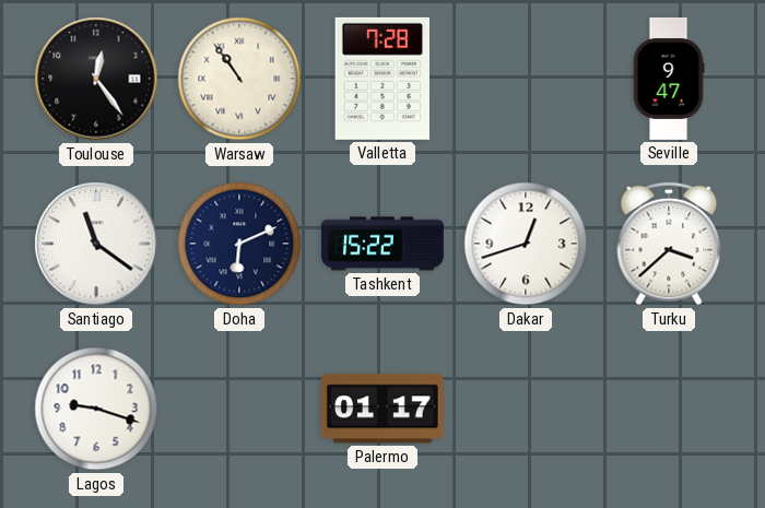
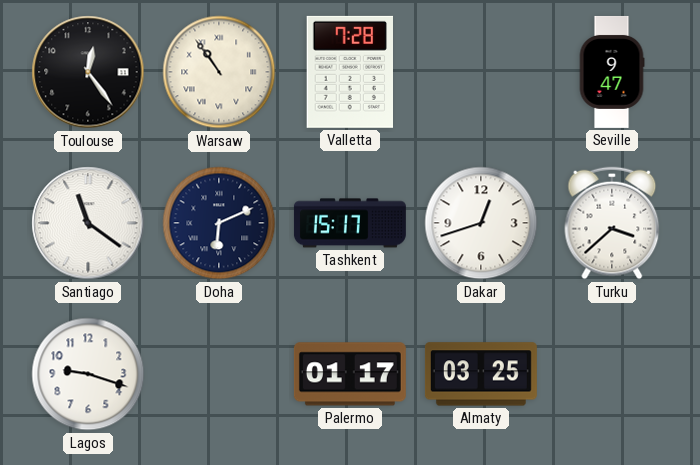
Tashkent: 15:22 -> 15:17 (350, 223)
Almaty: none -> 03:25 (481, 374)
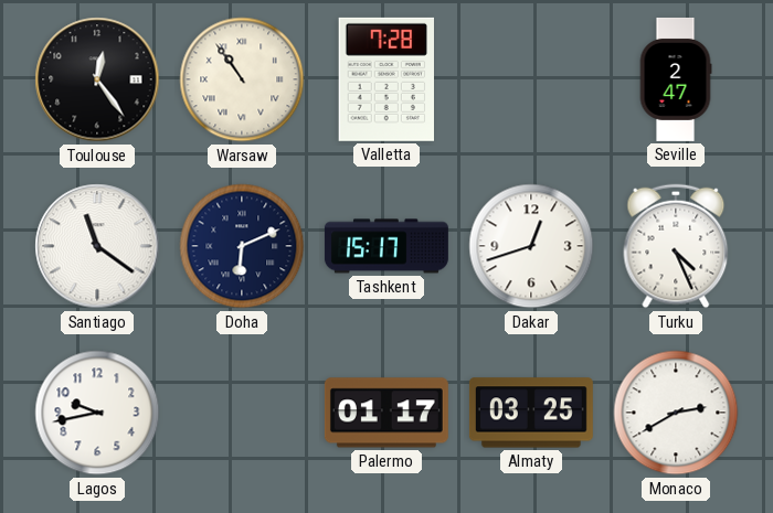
Seville: 9:47 -> 2:47 (676, 79)
Turku: 3:38 -> 4:26 (676, 246)
Lagos: 9:18 -> 9:43 (97, 413)
Monaco: none -> 2:40 (676, 413)
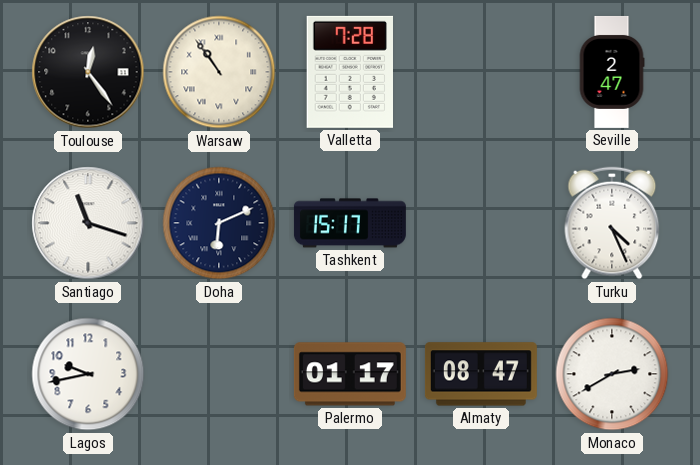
Santiago: 11:21 -> 11:18 (88, 223)
Dakar: 12:42 -> none (531, 246)
Almaty: 03:25 -> 08:47 (481, 374)
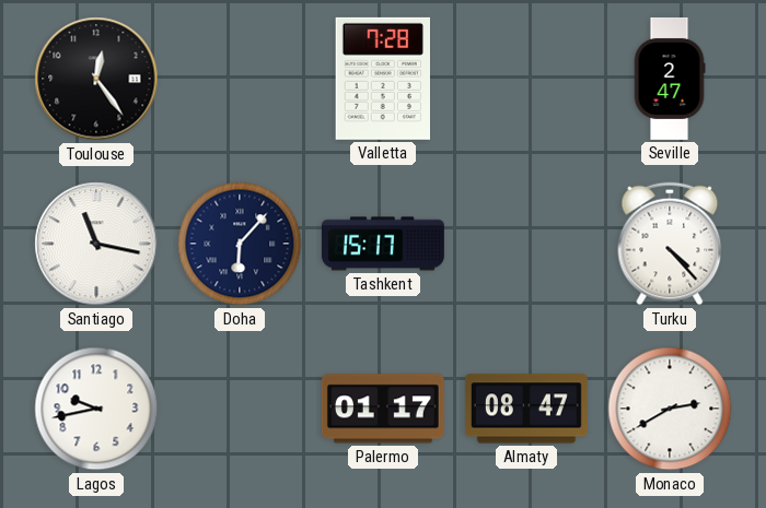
Warsaw: 10:54 -> none (219, 72)
Santiago: 11:18 -> 11:17 (96, 244)
Doha: 6:11 -> 6:07 (240, 244)
Turku: 4:26 -> 4:23 (670, 244)
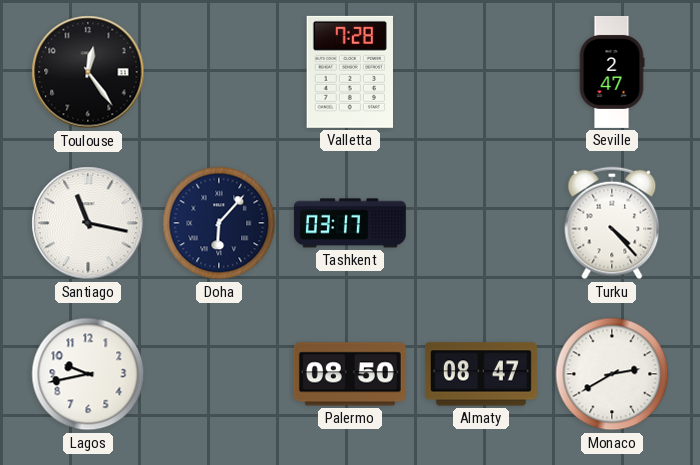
Tashkent: 15:17 -> 03:17 (350, 223)
Palermo: 01:17 -> 08:50 (350, 374)
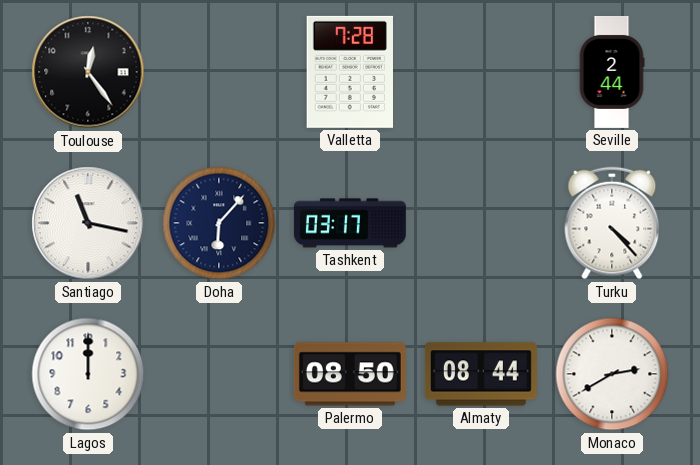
Seville: 2:47 -> 2:44 (612, 72)
Lagos: 9:43 -> 12:00 (88, 374)
Almaty: 08:47 -> 08:44 (481, 374)
